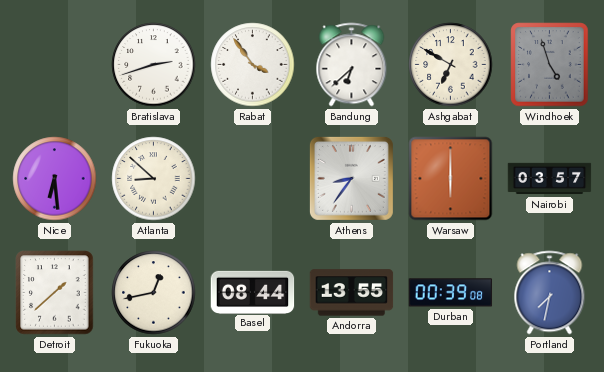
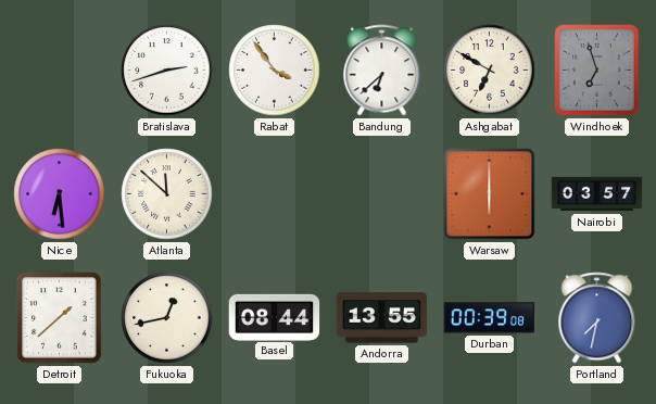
Windhoek: 4:57 -> 6:57 (597, 71)
Atlanta: 8:52 -> 11:52 (167, 194)
Athens: 8:36 -> none (351, 178)
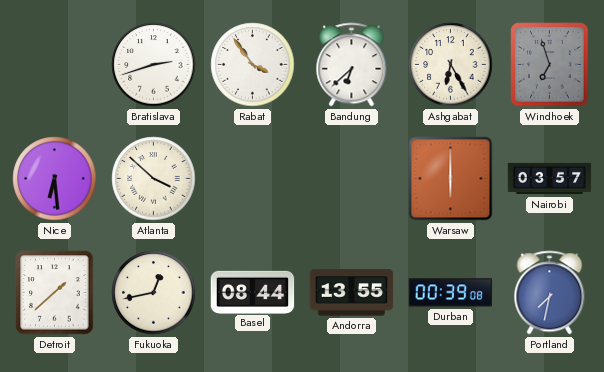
Ashgabat: 6:50 -> 6:25 (451, 65)
Atlanta: 11:52 -> 3:52 (154, 179)
